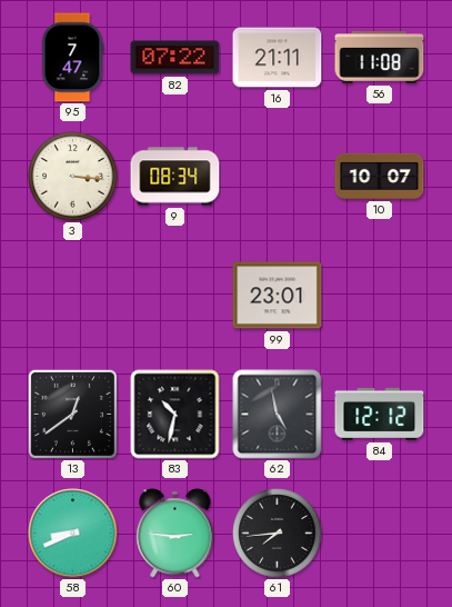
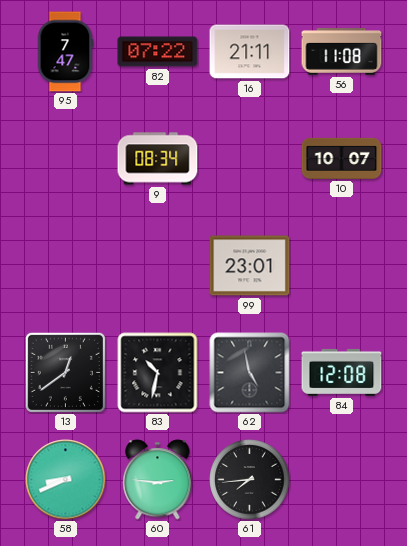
3: 3:16 -> none (73, 177)
84: 12:12 -> 12:08 (342, 372)
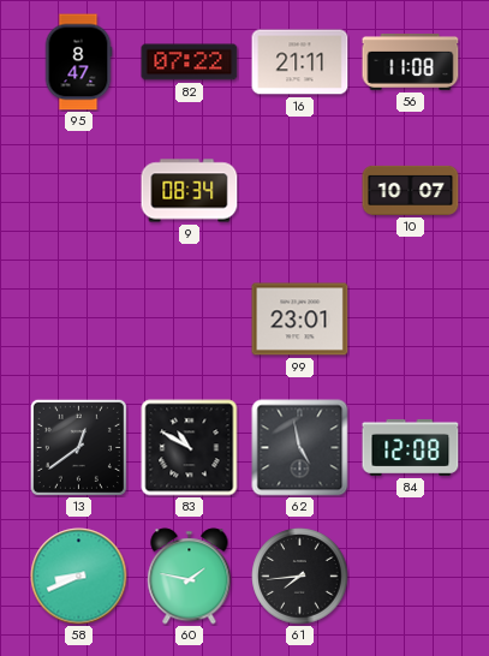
95: 7:47 -> 8:47 (78, 62)
83: 10:32 -> 10:50 (190, 448)
60: 2:46 -> 1:47 (190, 577)
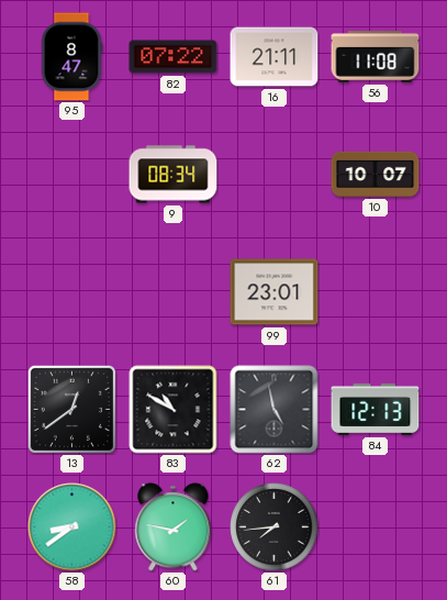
84: 12:08 -> 12:13 (376, 409)
58: 8:41 -> 8:39 (72, 527)
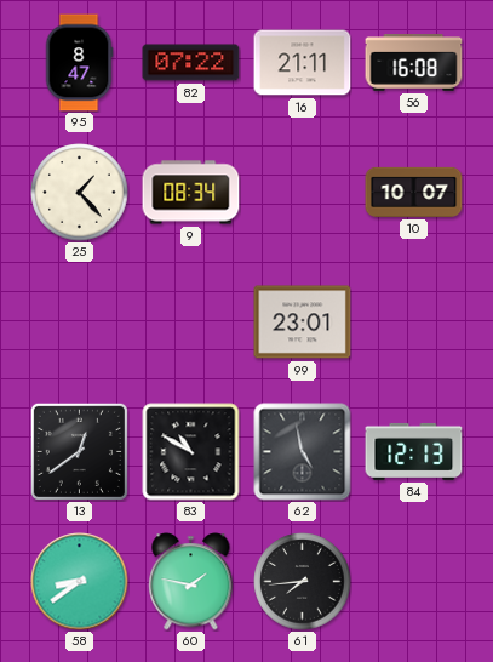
56: 11:08 -> 16:08 (414, 63)
25: none -> 1:23 (80, 193)
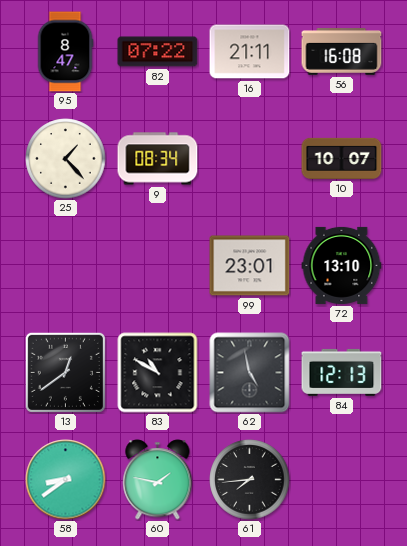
72: none -> 13:10 (342, 265)
